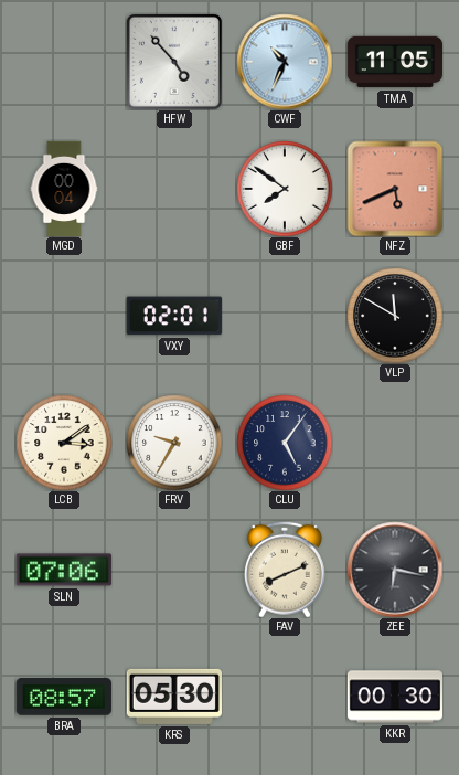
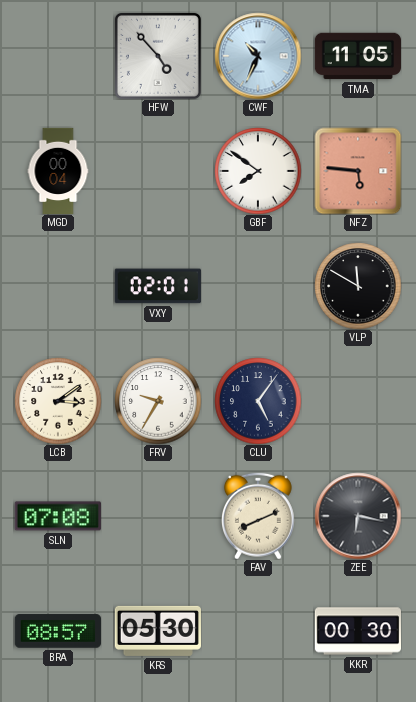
NFZ: 5:41 -> 5:46 (358, 171)
SLN: 07:06 -> 07:08 (58, 516)
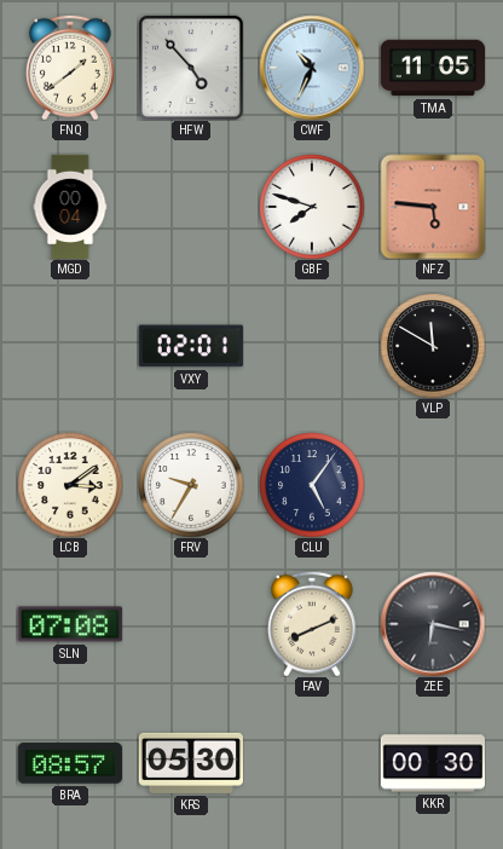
FNQ: none -> 1:39 (70, 68)
GBF: 7:51 -> 7:48 (312, 207)
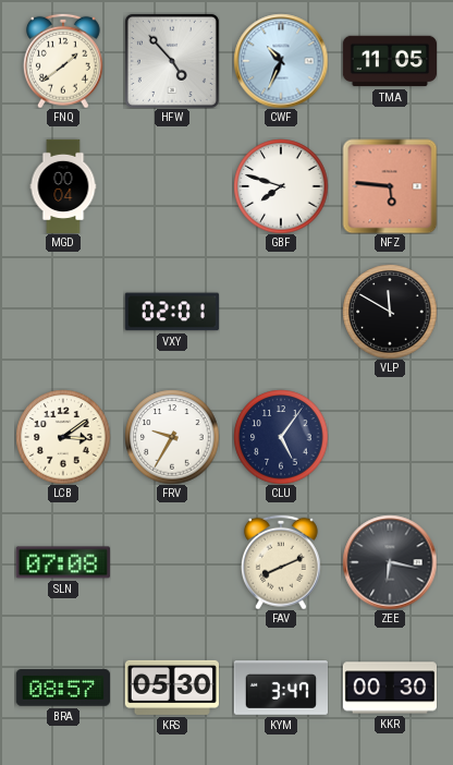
KYM: none -> 3:47 (280, 688)
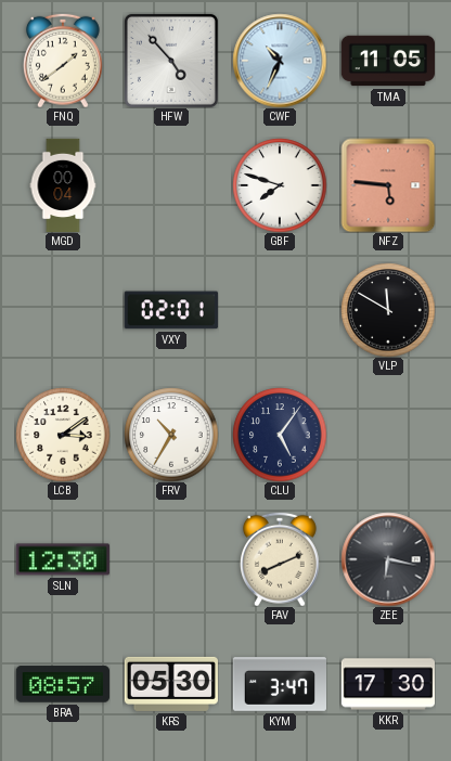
FRV: 9:35 -> 10:35 (171, 435)
SLN: 07:08 -> 12:30 (63, 559)
KKR: 00:30 -> 17:30 (387, 684)
